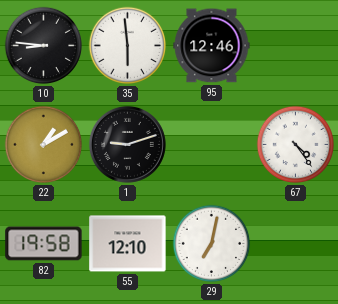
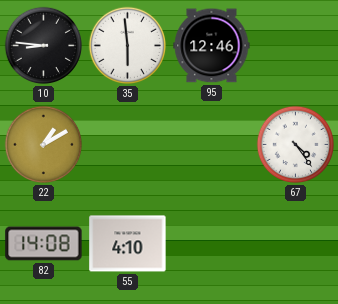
1: 9:12 -> none (127, 144)
82: 19:58 -> 14:08 (44, 244)
55: 12:10 -> 4:10 (128, 244)
29: 7:02 -> none (212, 244)
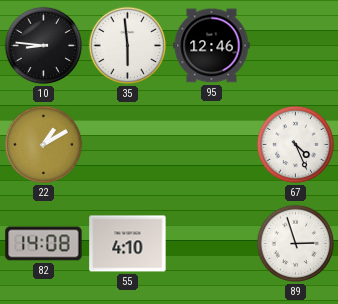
67: 4:24 -> 4:26 (296, 145)
89: none -> 2:57 (296, 244)
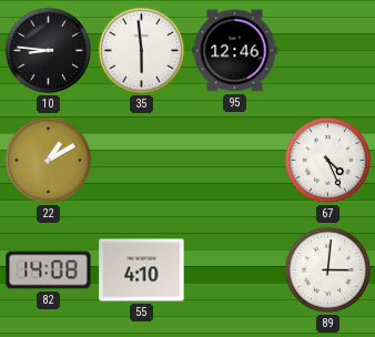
89: 2:57 -> 3:01 (328, 270)
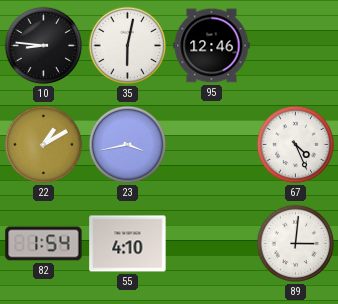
35: 5:59 -> 6:02 (128, 46)
23: none -> 3:43 (128, 145)
82: 14:08 -> 1:54 (44, 244)
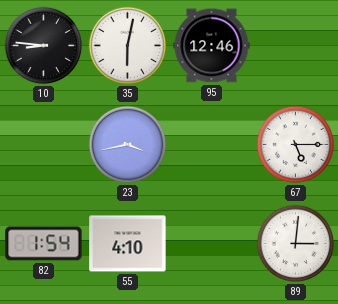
22: 1:10 -> none (44, 145)
67: 4:26 -> 5:15 (296, 145)
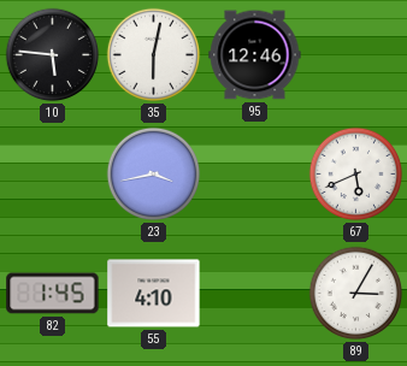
10: 8:46 -> 5:46 (53, 55)
67: 5:15 -> 5:41 (356, 175)
82: 1:54 -> 1:45 (53, 294)
89: 3:01 -> 3:05 (356, 294)
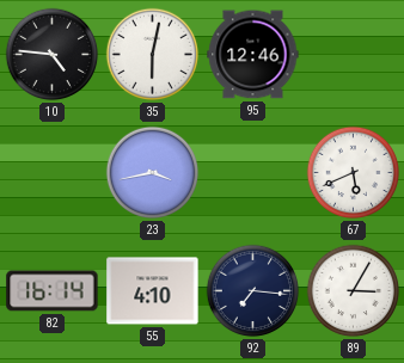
10: 5:46 -> 4:46 (53, 55)
82: 1:45 -> 16:14 (53, 291)
92: none -> 7:16 (253, 291)
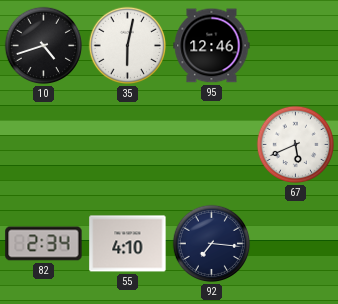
10: 4:46 -> 4:42 (44, 46)
23: 3:43 -> none (153, 173)
82: 16:14 -> 2:34 (44, 244)
89: 3:05 -> none (354, 291)
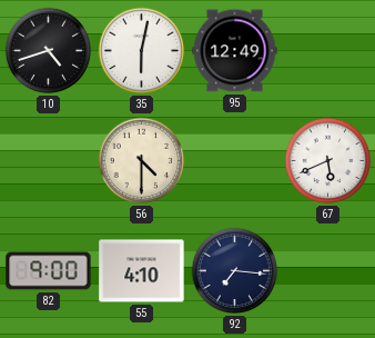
95: 12:46 -> 12:49 (235, 51)
56: none -> 4:30 (142, 161)
82: 2:34 -> 9:00 (49, 271)
